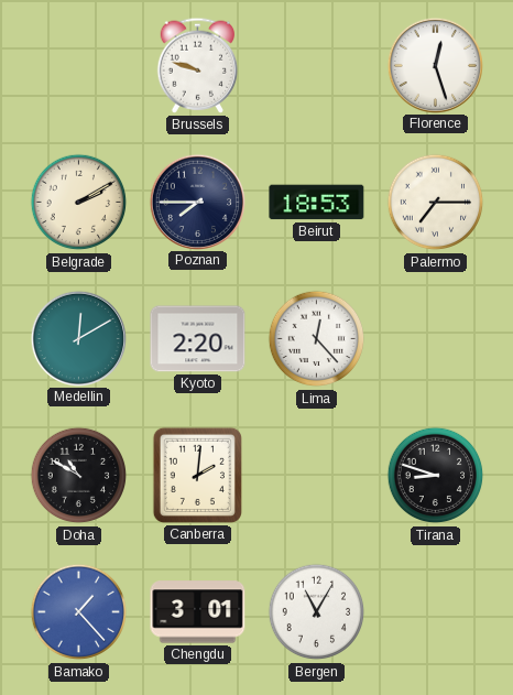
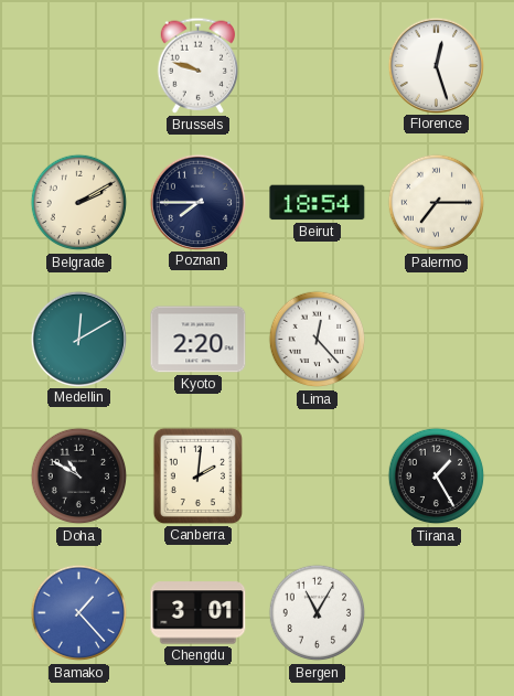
Beirut: 18:53 -> 18:54 (318, 203)
Tirana: 8:48 -> 1:25 (437, 477)
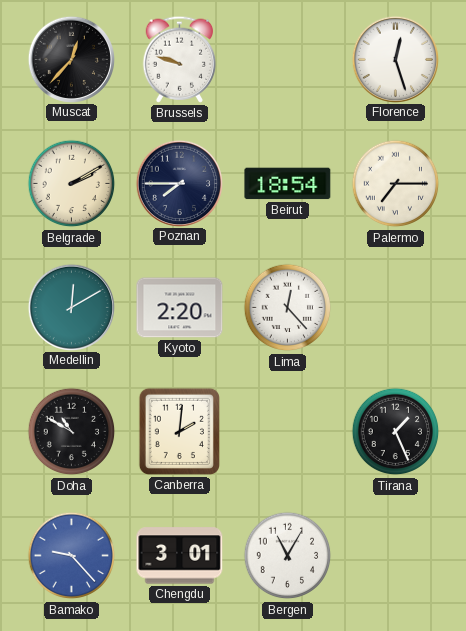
Muscat: none -> 12:37 (71, 59)
Tirana: 1:25 -> 1:26 (396, 432)
Bamako: 1:23 -> 9:23 (72, 556)
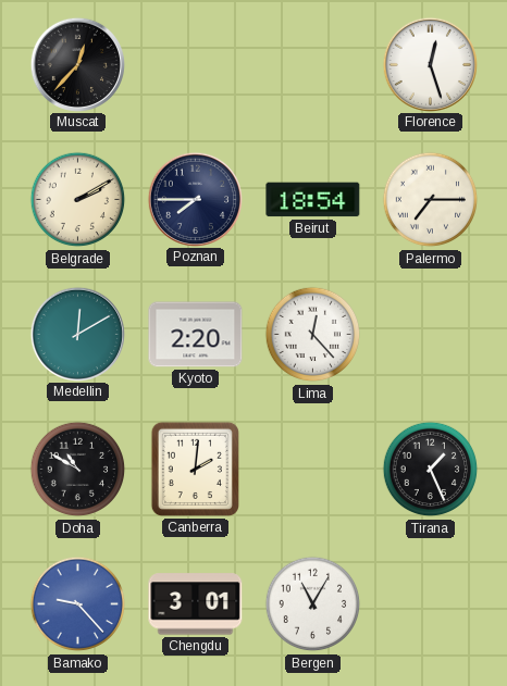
Brussels: 9:48 -> none (180, 59)
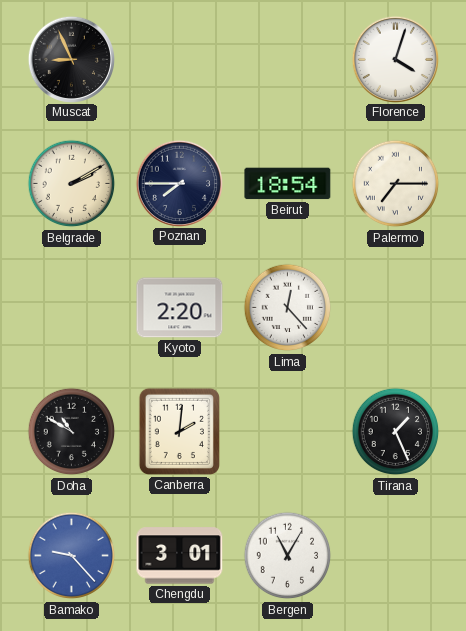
Muscat: 12:37 -> 8:56 (71, 59)
Florence: 12:27 -> 4:03 (395, 59)
Medellin: 12:10 -> none (77, 334)
